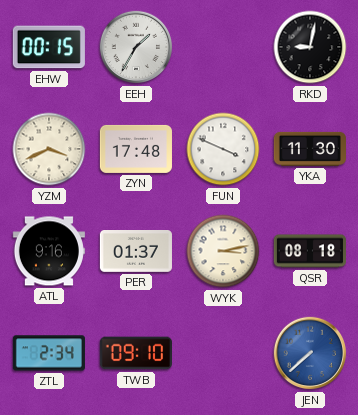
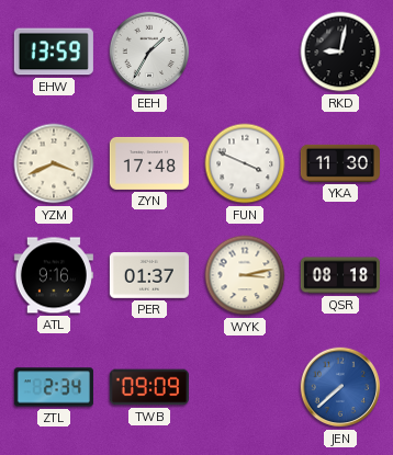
EHW: 00:15 -> 13:59 (54, 52)
TWB: 09:10 -> 09:09 (149, 387)
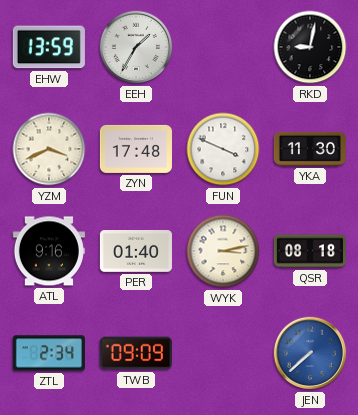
PER: 01:37 -> 01:40 (136, 252)
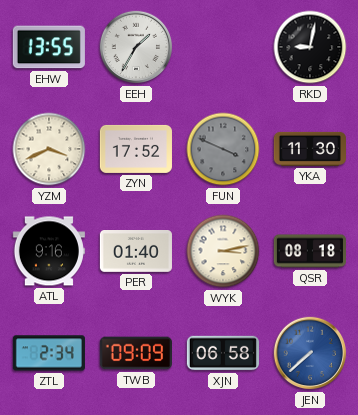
EHW: 13:59 -> 13:55 (49, 47)
ZYN: 17:48 -> 17:52 (136, 149)
FUN dial: white -> grey (223, 149)
XJN: none -> 06:58 (223, 353)
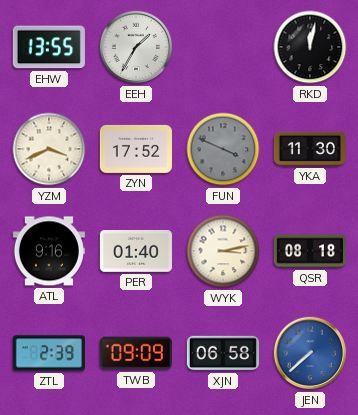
RKD: 9:02 -> 12:02 (310, 47)
ZTL: 2:34 -> 2:39 (49, 353)
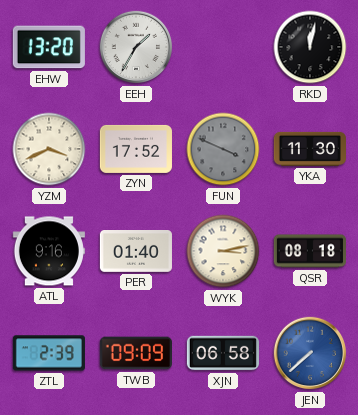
EHW: 13:55 -> 13:20 (49, 47)
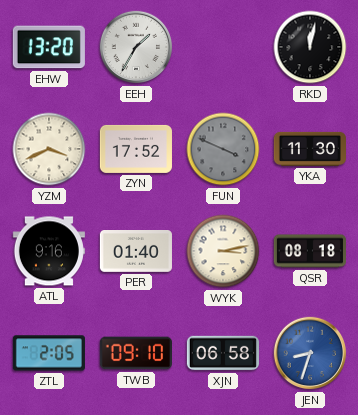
ZTL: 2:39 -> 2:05 (49, 353)
TWB: 09:09 -> 09:10 (136, 353)
JEN: 7:38 -> 8:33 (310, 353)
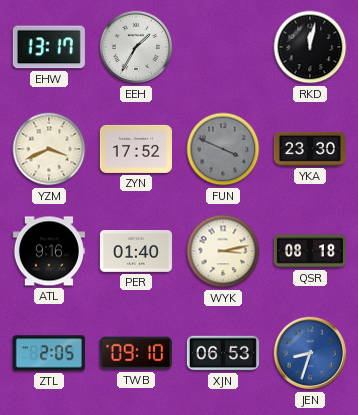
EHW: 13:20 -> 13:17 (49, 47)
YKA: 11:30 -> 23:30 (310, 149)
XJN: 06:58 -> 06:53 (223, 353)
